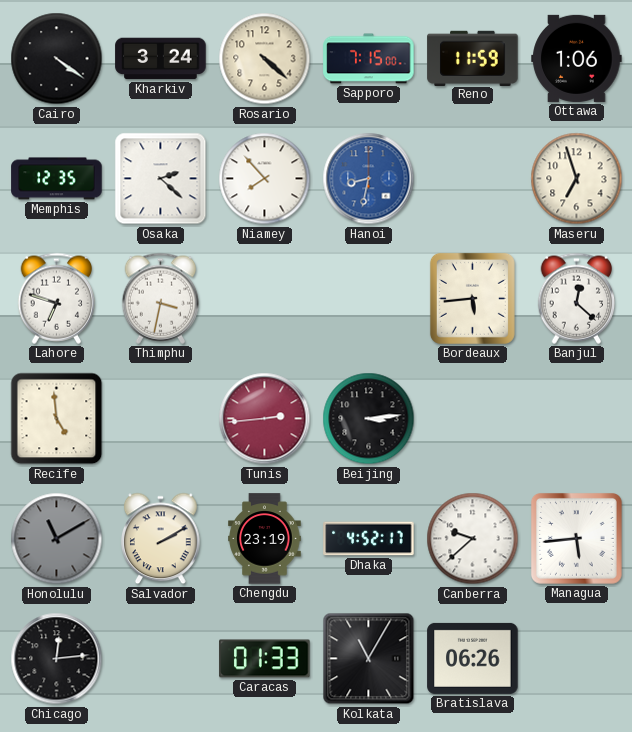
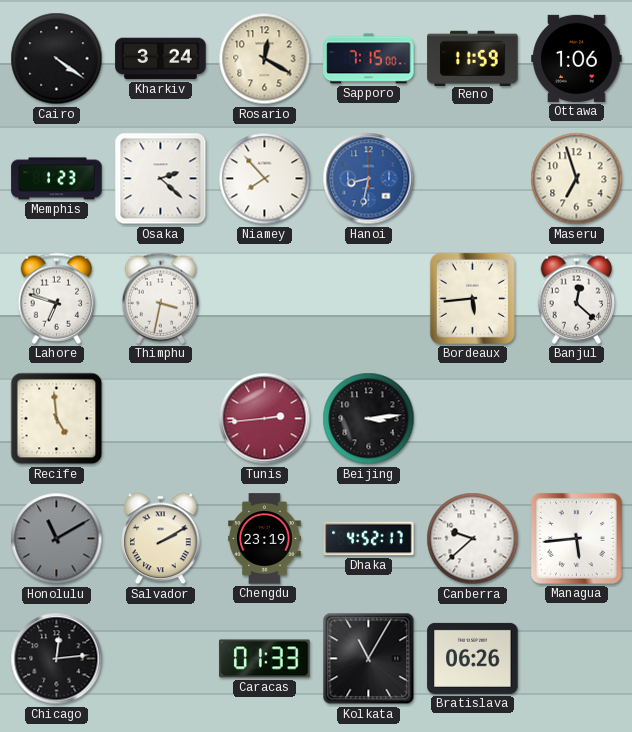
Rosario: 4:22 -> 12:20 (265, 59)
Memphis: 12:35 -> 1:23 (57, 179)
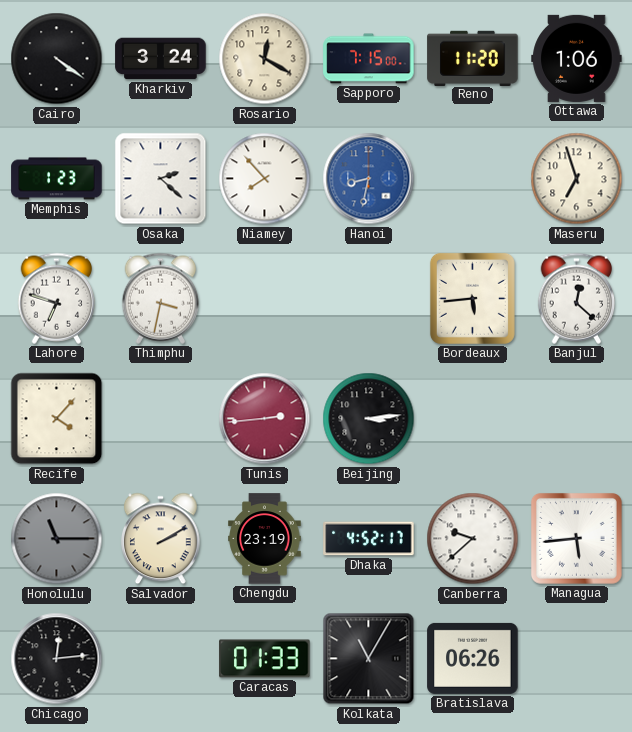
Reno: 11:59 -> 11:20 (473, 58)
Recife: 4:59 -> 4:07 (57, 419)
Honolulu: 11:10 -> 11:15 (57, 539)
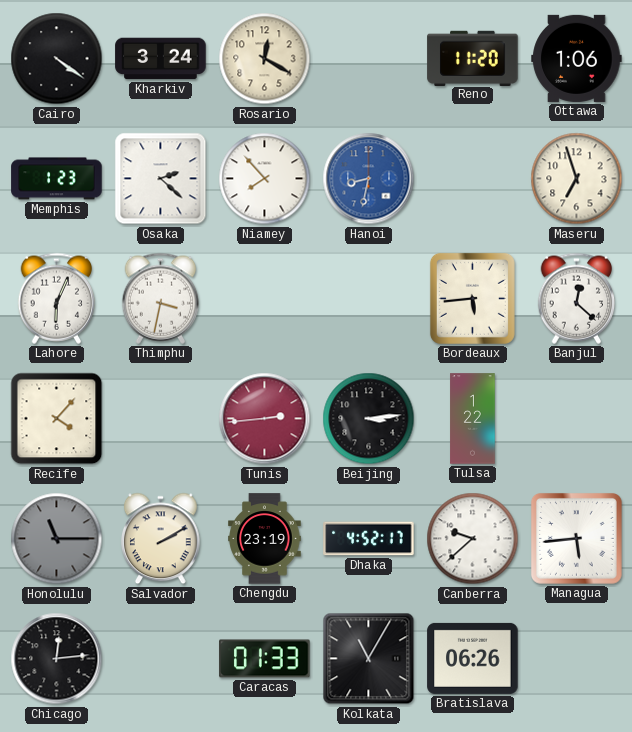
Sapporo: 7:15 -> none (369, 59)
Lahore: 6:48 -> 6:04 (57, 298)
Tulsa: none -> 1:22 (473, 419)
